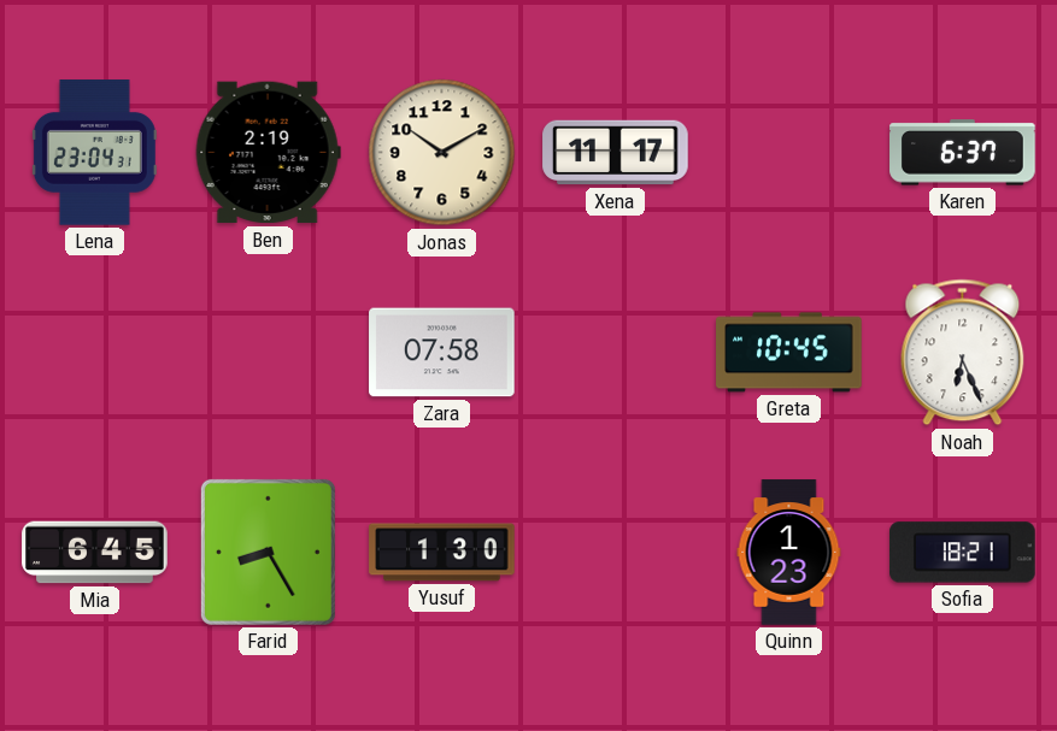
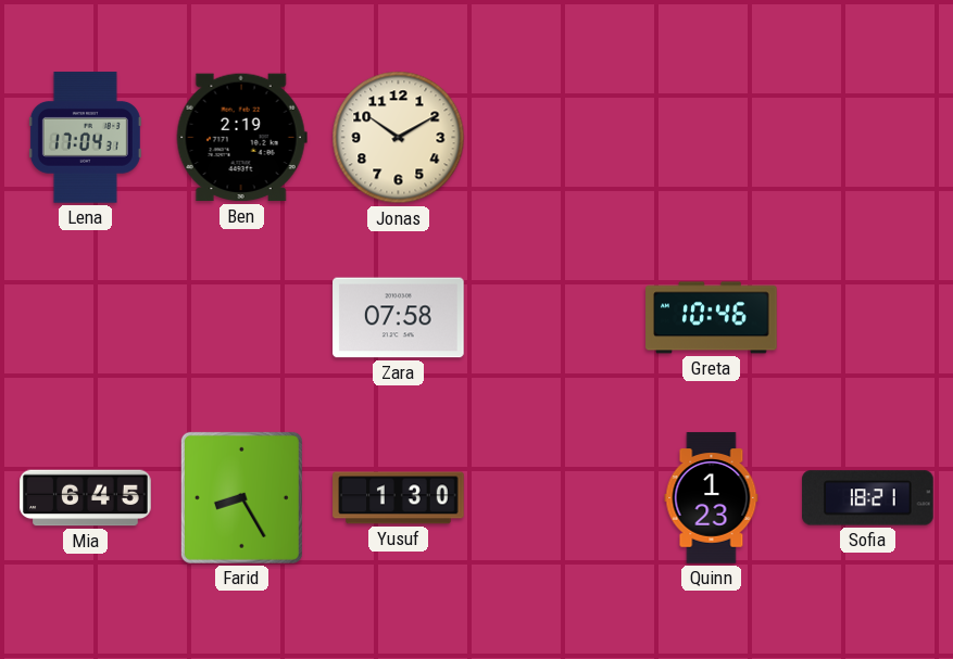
Lena: 23:04 -> 17:04 (85, 138)
Xena: 11:17 -> none (616, 153)
Karen: 6:37 -> none (963, 153)
Greta: 10:45 -> 10:46 (712, 318)
Noah: 6:26 -> none (963, 353)
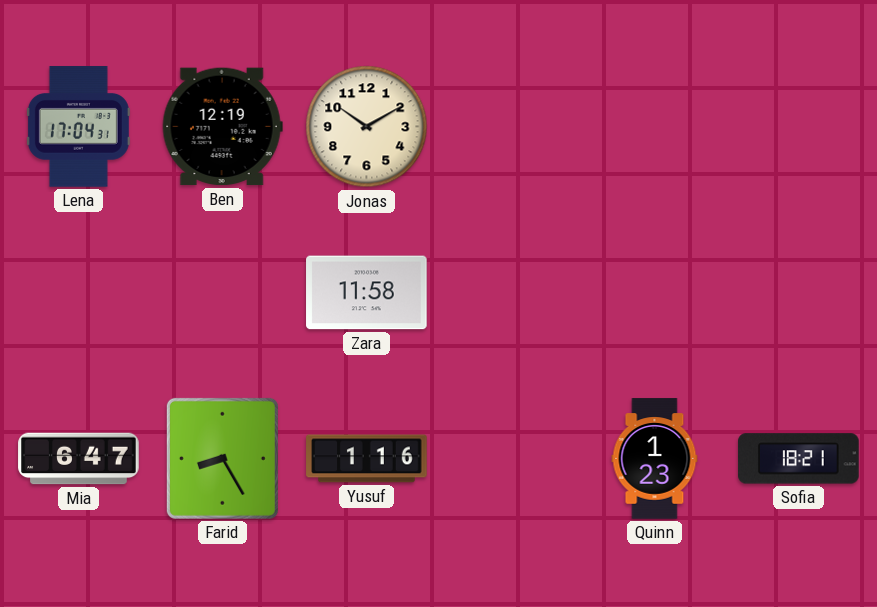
Ben: 2:19 -> 12:19 (222, 127)
Zara: 07:58 -> 11:58 (367, 293)
Greta: 10:46 -> none (712, 318)
Mia: 6:45 -> 6:47 (79, 459)
Yusuf: 1:30 -> 1:16 (367, 459)
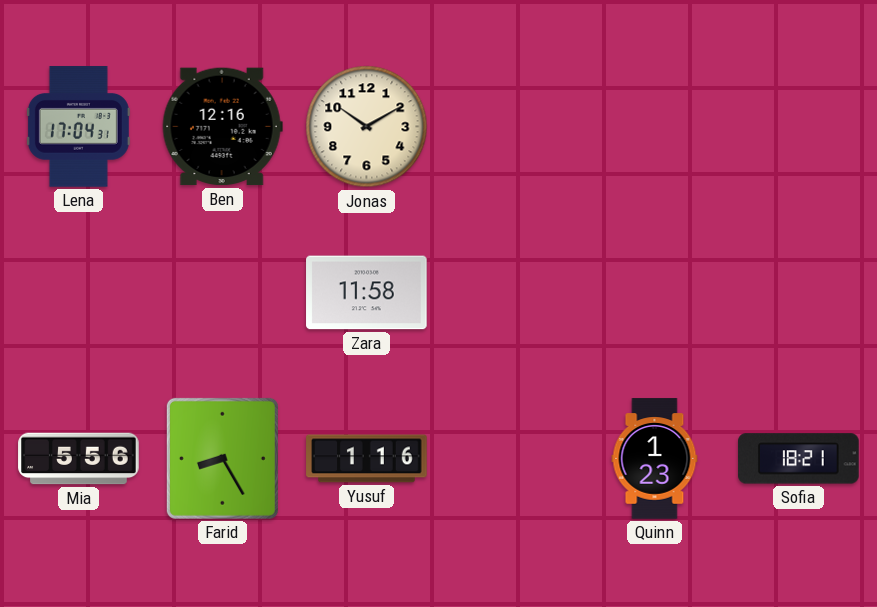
Ben: 12:19 -> 12:16 (222, 127)
Mia: 6:47 -> 5:56 (79, 459)
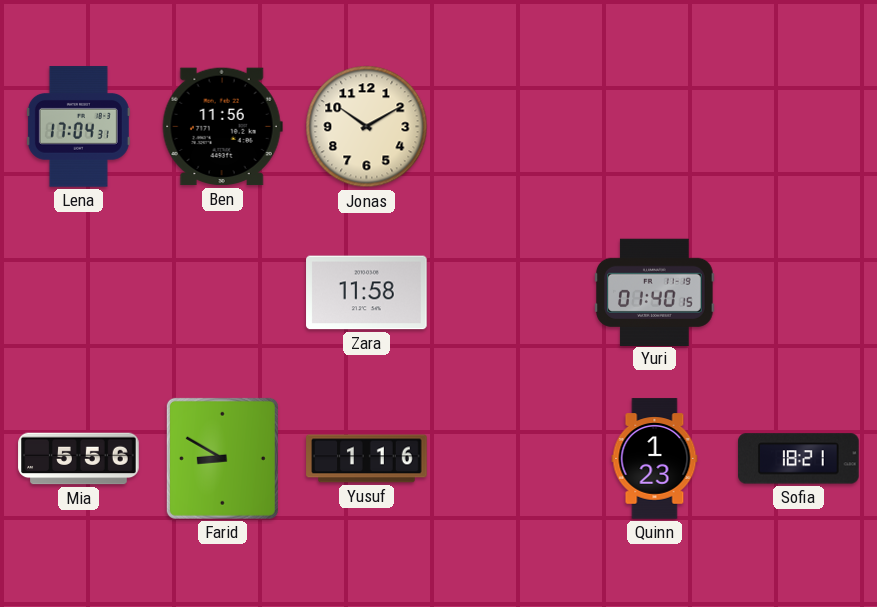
Ben: 12:16 -> 11:56 (222, 127)
Yuri: none -> 01:40 (655, 292)
Farid: 8:25 -> 8:50 (222, 458)
